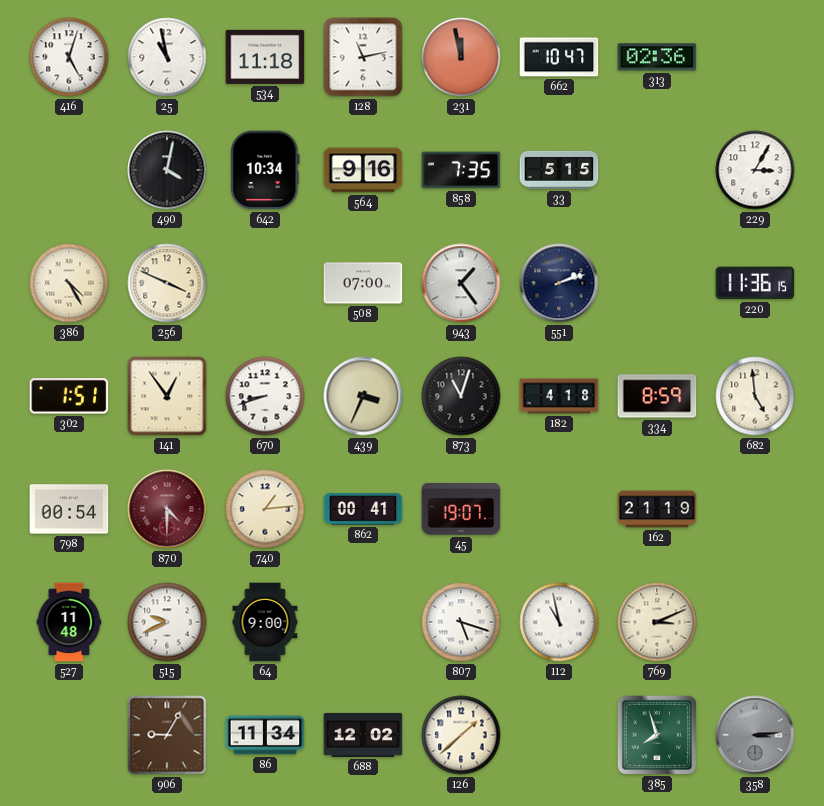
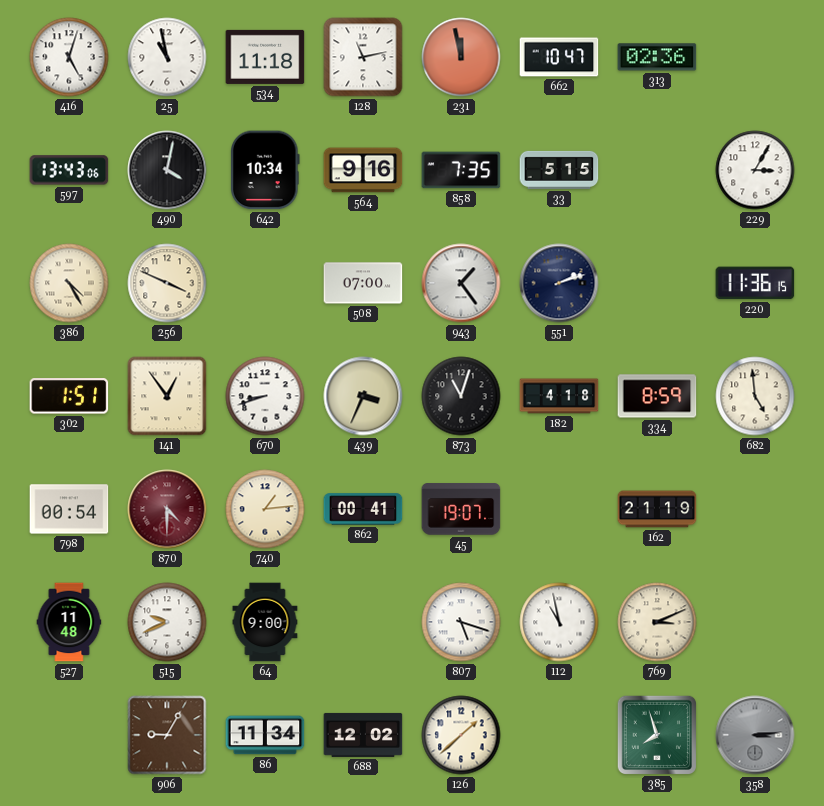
597: none -> 13:43 (69, 170)
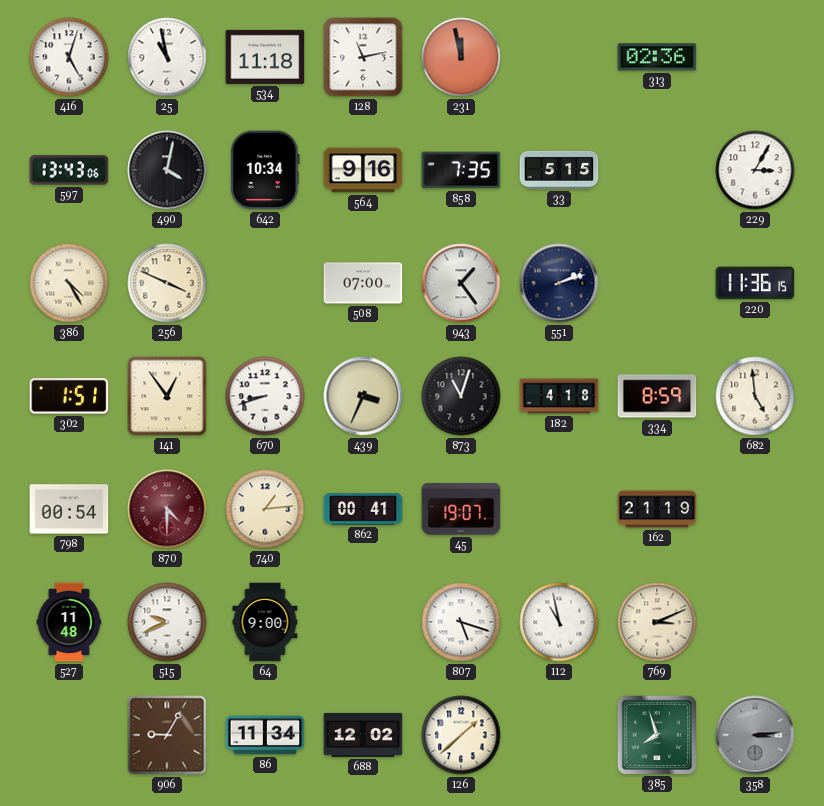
662: 10:47 -> none (559, 57)
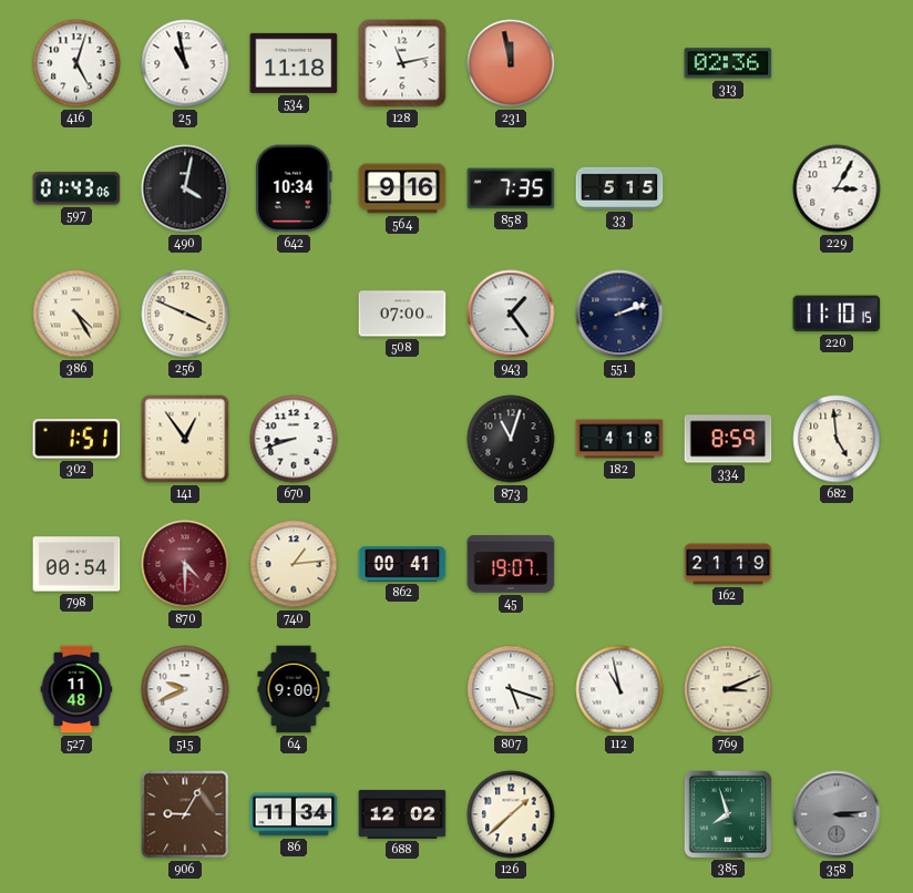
597: 13:43 -> 01:43 (76, 188)
220: 11:36 -> 11:10 (837, 314)
439: 3:34 -> none (363, 396)
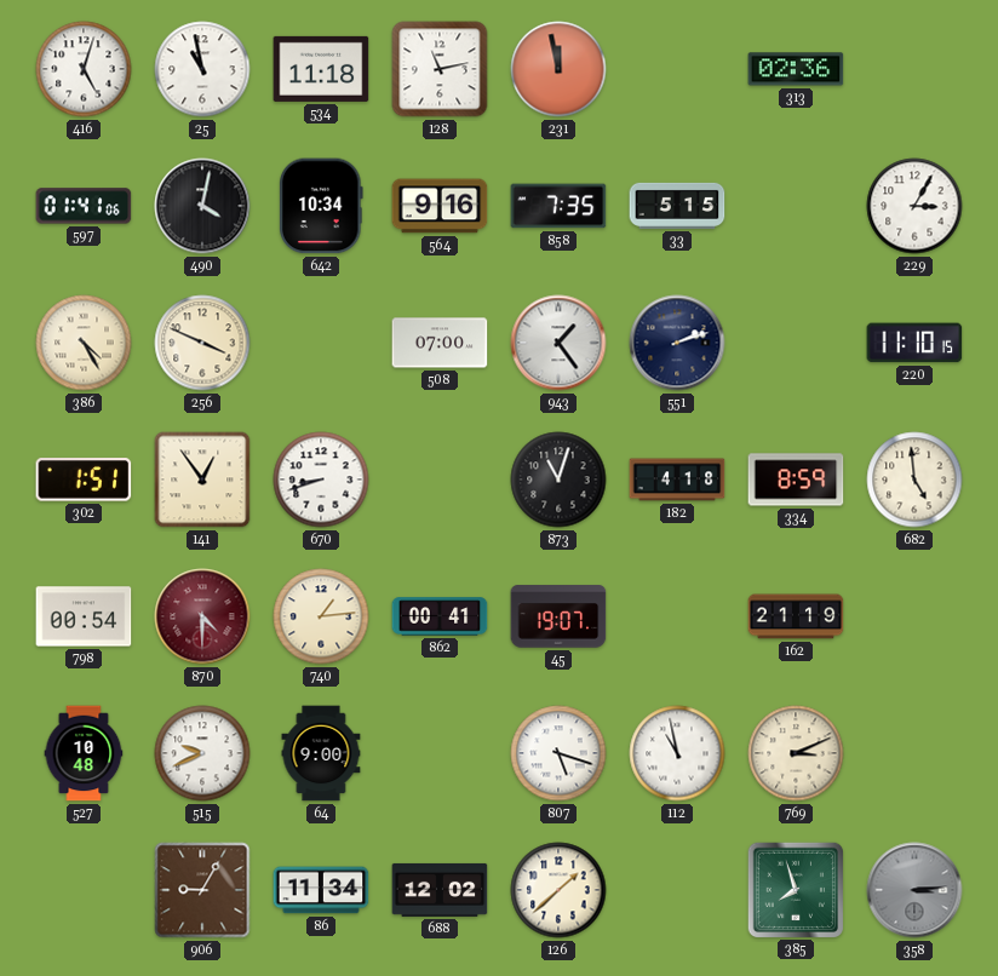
597: 01:43 -> 01:41 (84, 206)
527: 11:48 -> 10:48 (84, 753)
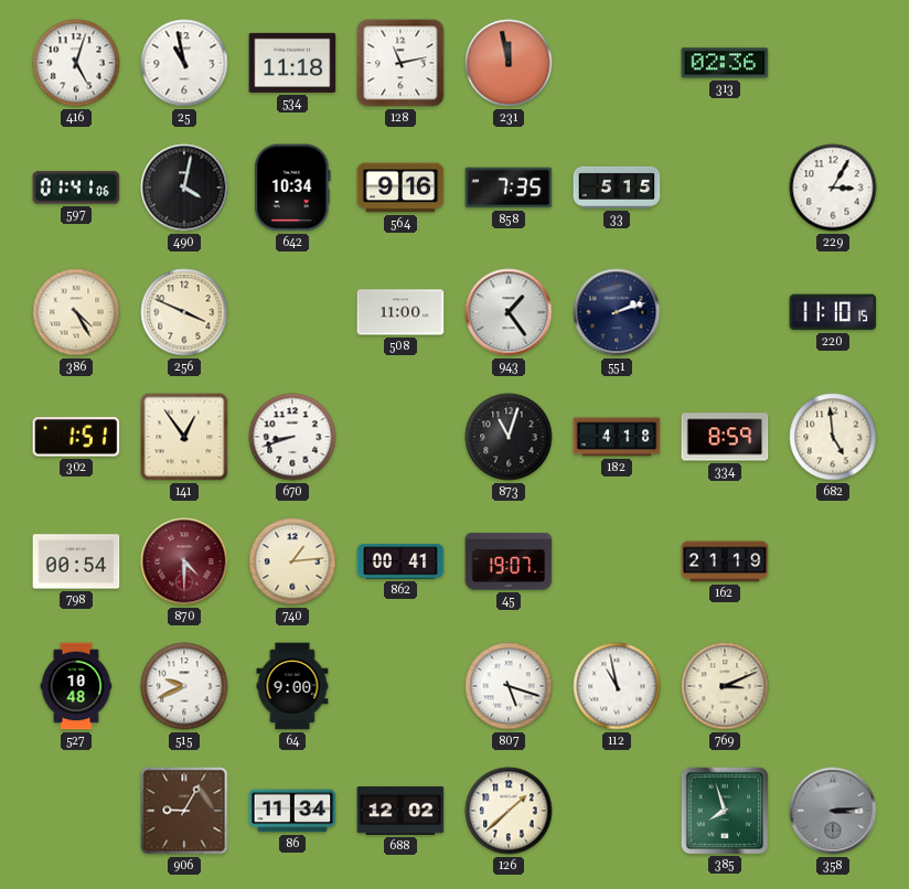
508: 07:00 -> 11:00 (400, 312)
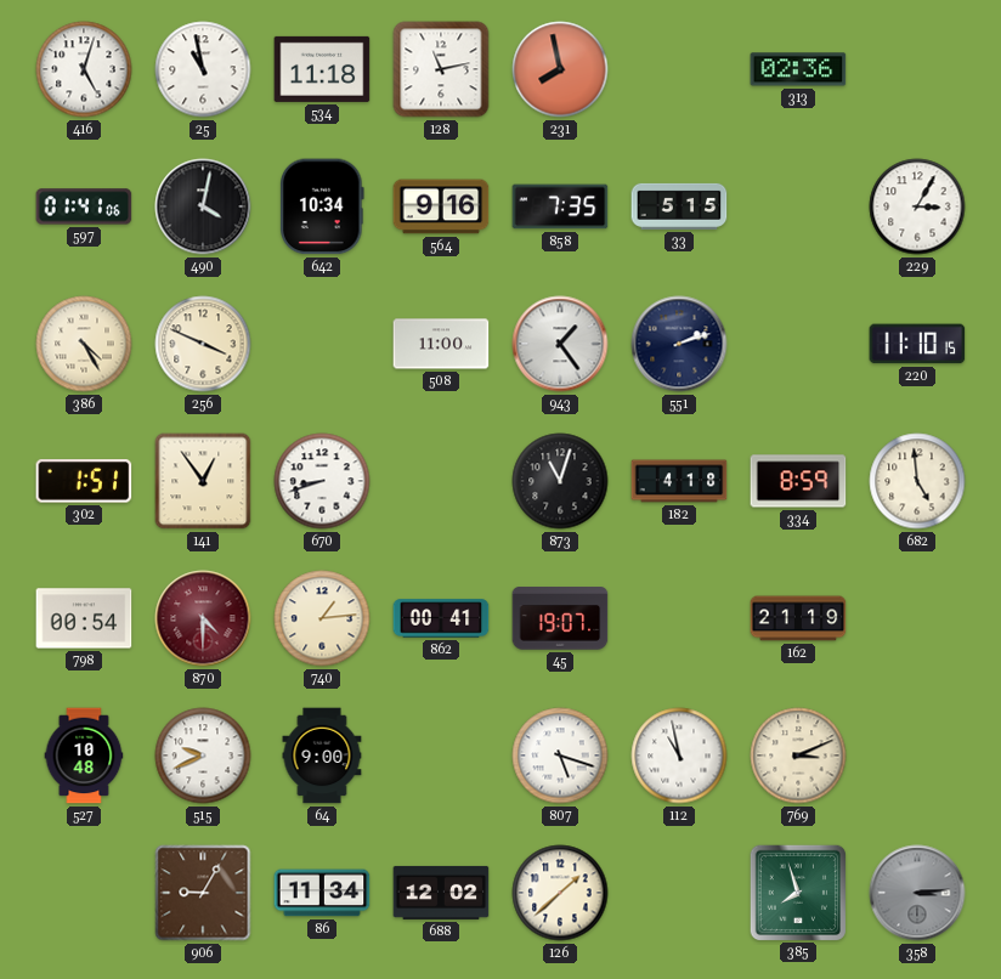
231: 11:58 -> 7:58 (560, 69)
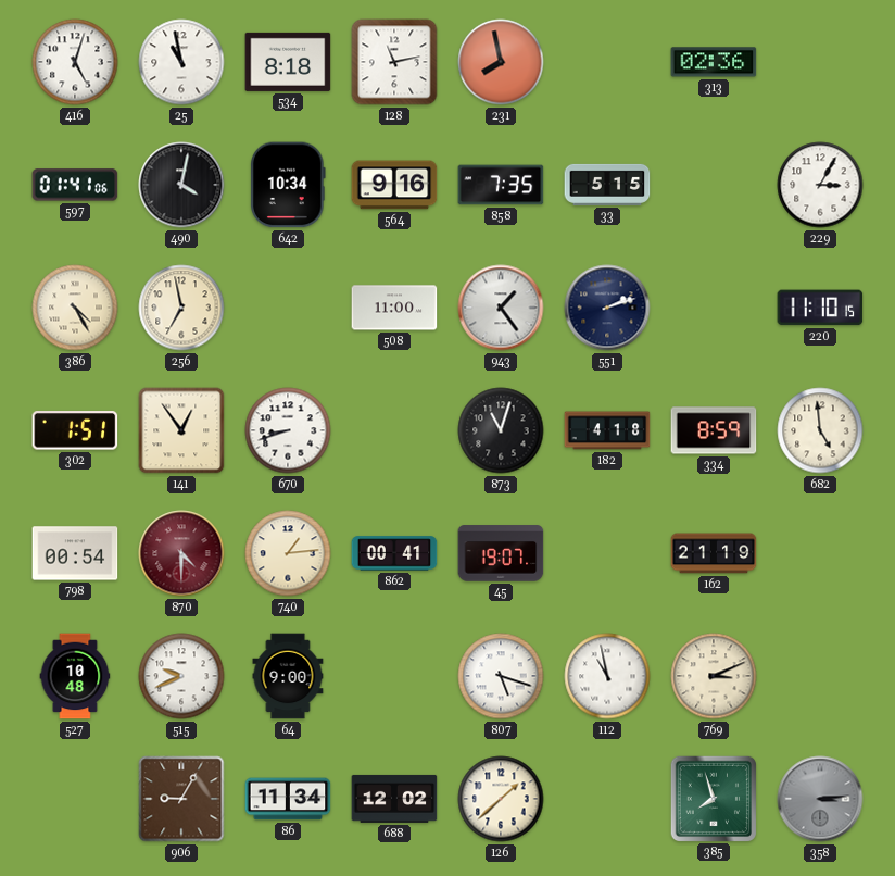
534: 11:18 -> 8:18 (288, 62)
256: 3:49 -> 6:58 (181, 308)
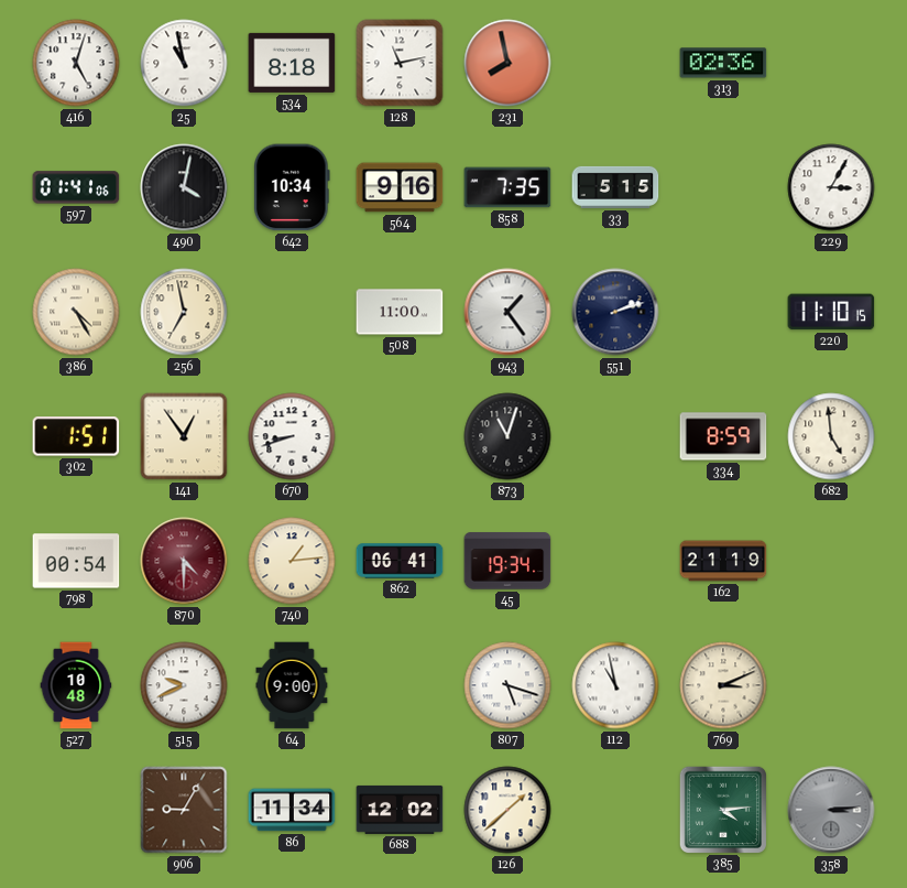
182: 4:18 -> none (607, 430)
862: 00:41 -> 06:41 (400, 561)
45: 19:07 -> 19:34 (507, 561)
385: 7:57 -> 4:14 (722, 809)
